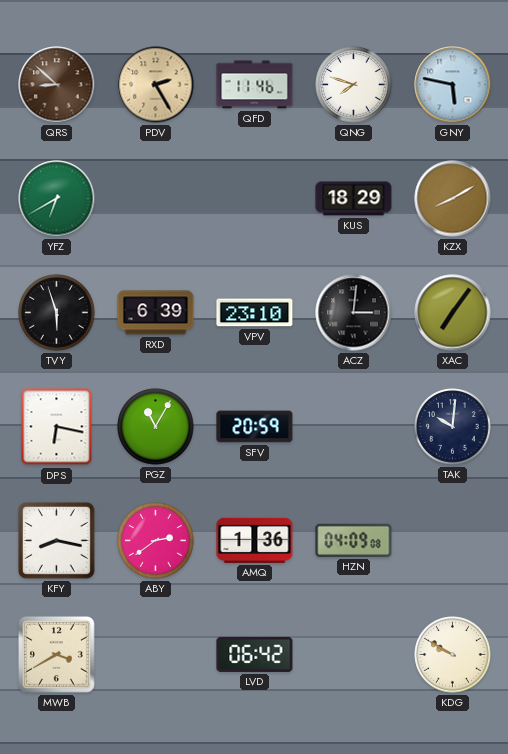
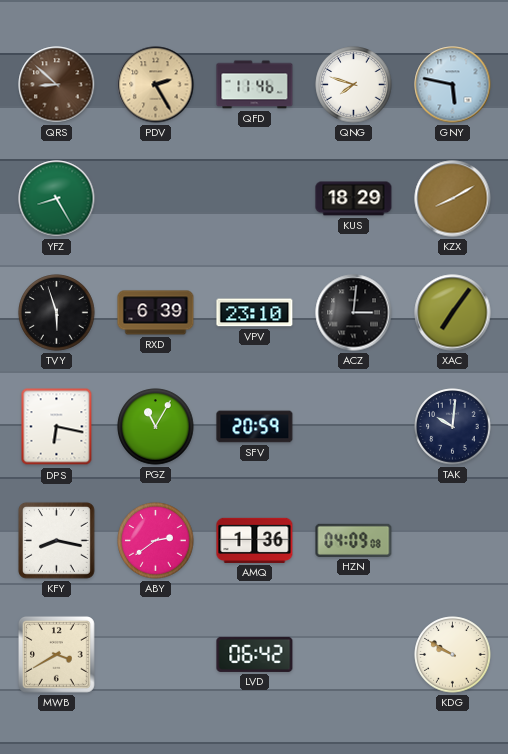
YFZ: 6:40 -> 8:25 (57, 199)
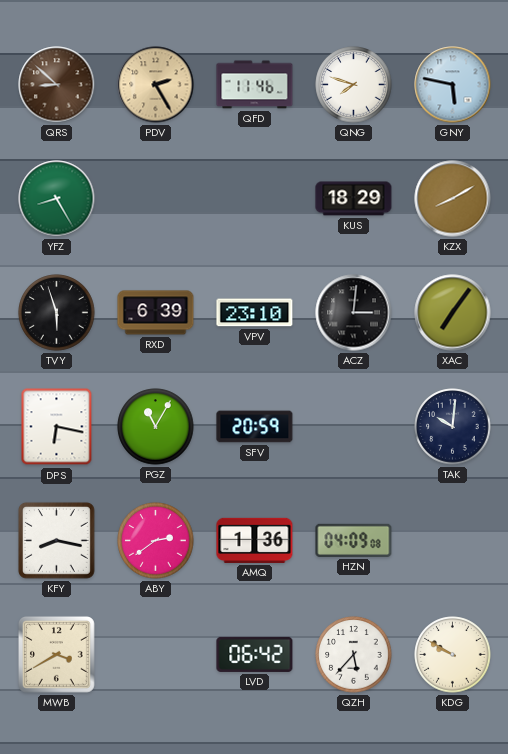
QZH: none -> 5:37 (354, 655)
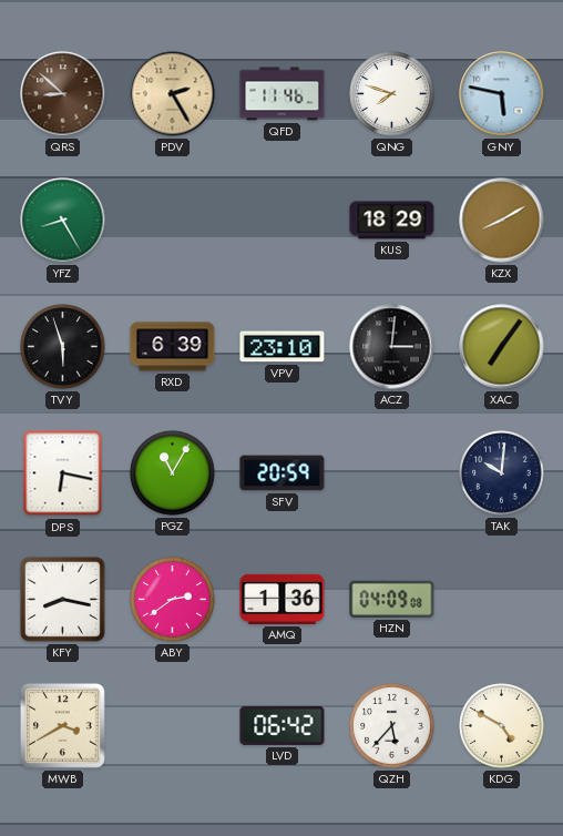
KDG: 9:50 -> 4:50 (502, 726)
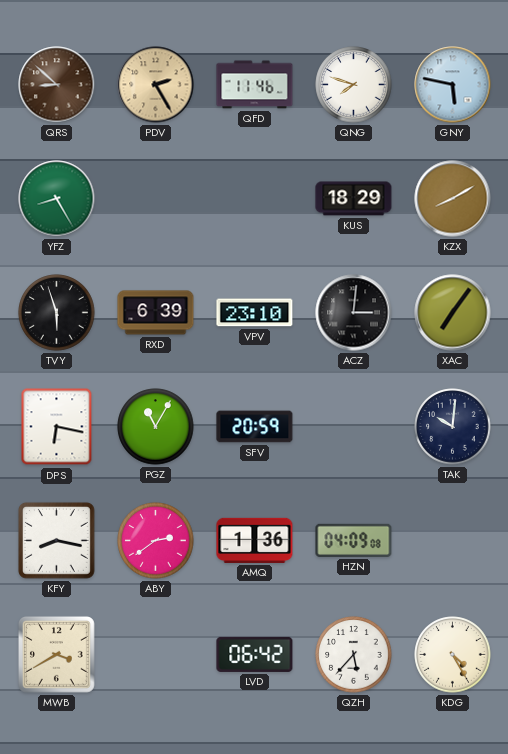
KDG: 4:50 -> 4:25 (453, 655)
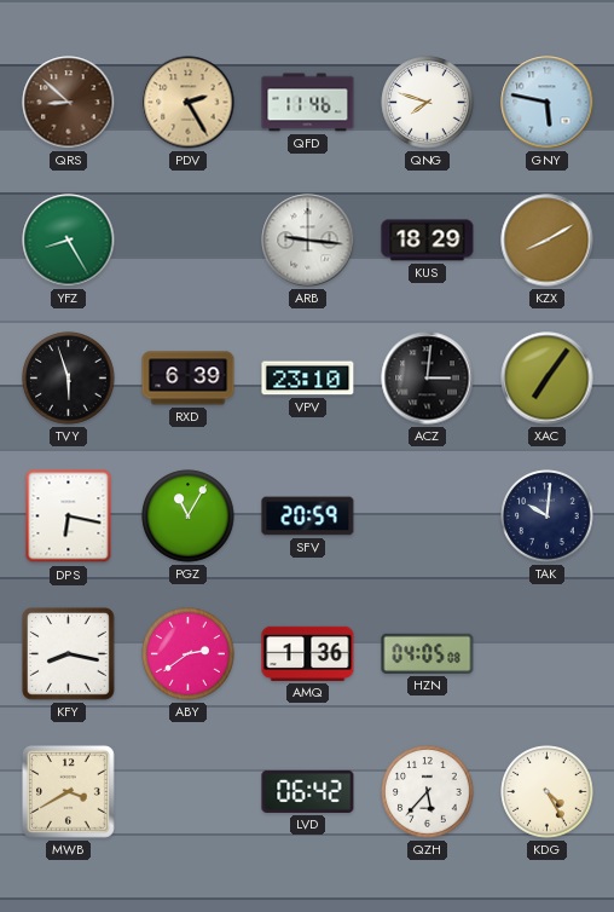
ARB: none -> 9:16 (308, 241)
HZN: 04:09 -> 04:05 (428, 653)
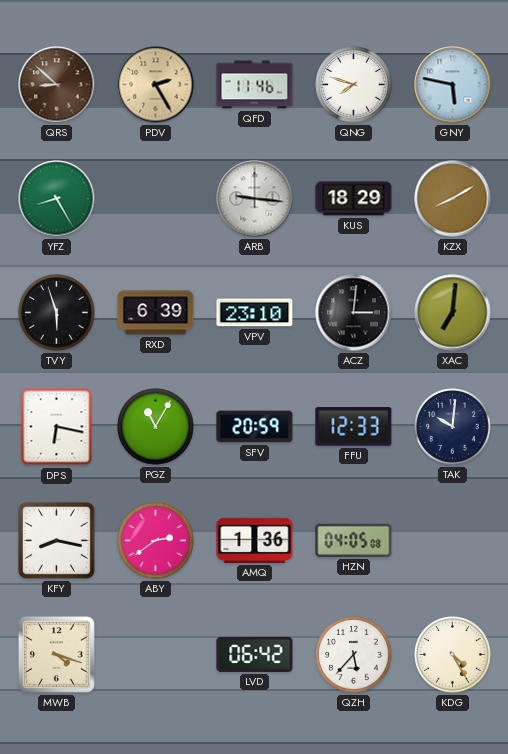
XAC: 7:06 -> 7:01 (453, 313)
FFU: none -> 12:33 (354, 427)
MWB: 3:40 -> 4:18 (56, 654)
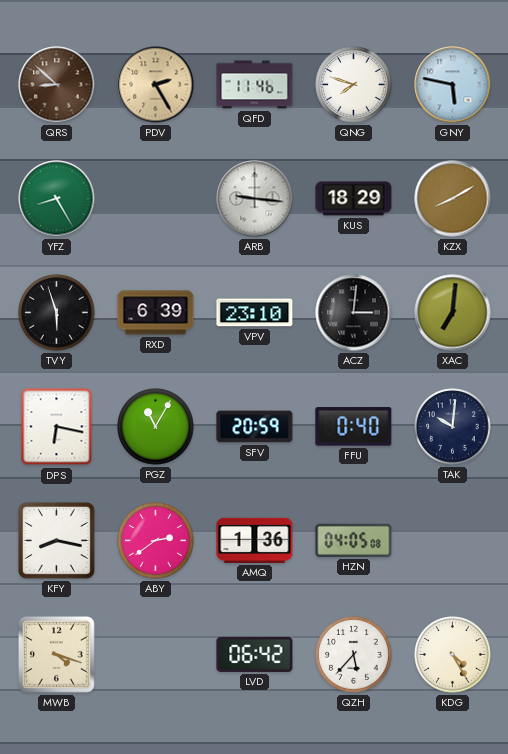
FFU: 12:33 -> 0:40 (354, 427)
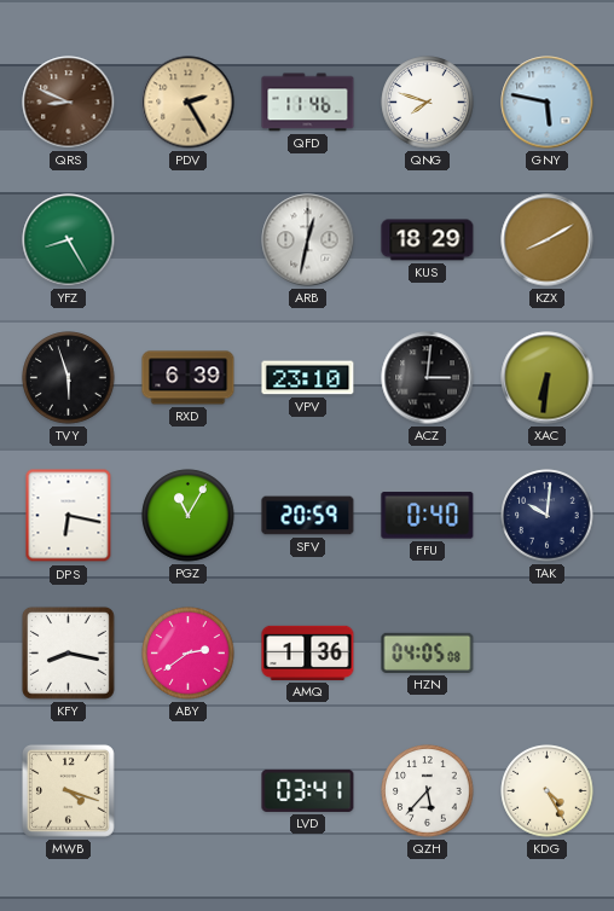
QRS: 8:52 -> 8:49 (69, 103)
ARB: 9:16 -> 12:32 (308, 240)
XAC: 7:01 -> 6:31 (548, 378)
LVD: 06:42 -> 03:41 (308, 790)
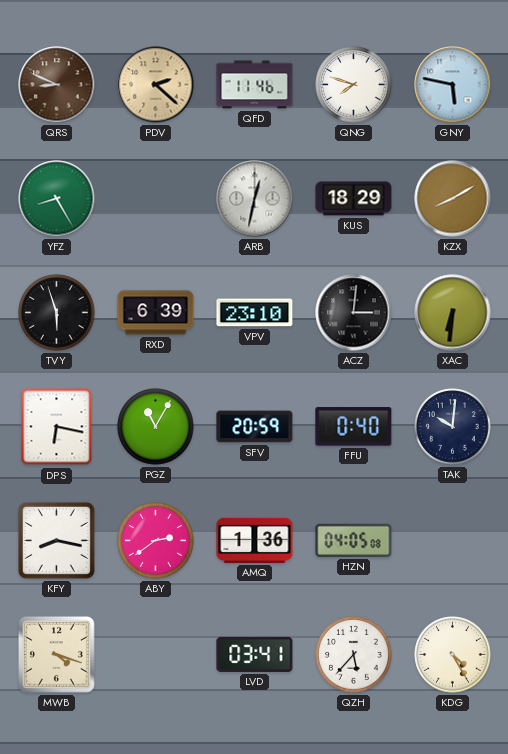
PDV: 2:25 -> 2:22 (156, 85)
